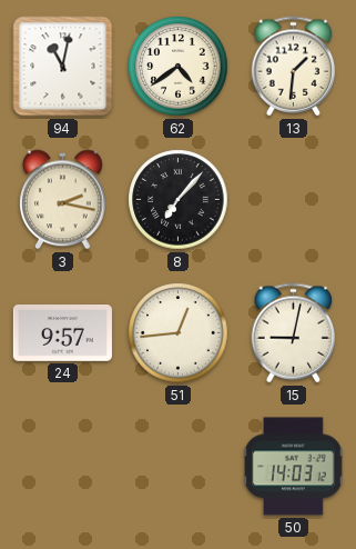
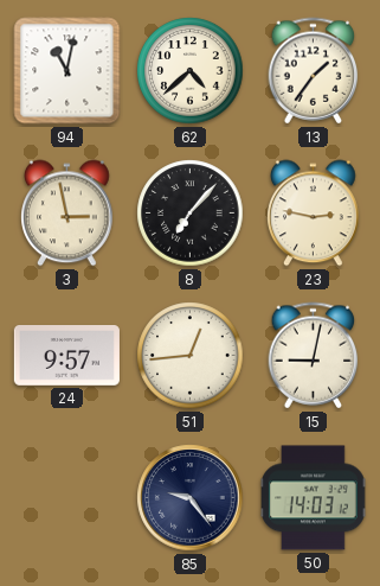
62: 4:39 -> 4:38 (191, 71)
13: 1:31 -> 1:36 (314, 71)
3: 2:17 -> 2:58 (67, 214)
23: none -> 2:47 (314, 214)
85: none -> 9:24 (191, 498)
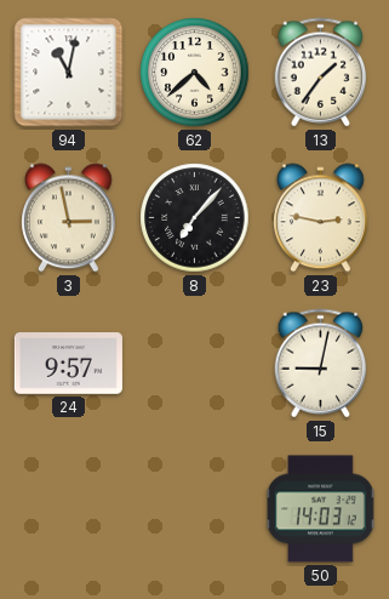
51: 12:44 -> none (191, 356)
85: 9:24 -> none (191, 498)
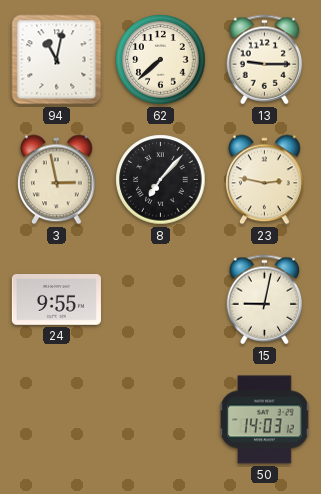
62: 4:38 -> 7:38 (161, 60)
13: 1:36 -> 9:15 (265, 60)
24: 9:57 -> 9:55 (56, 300)
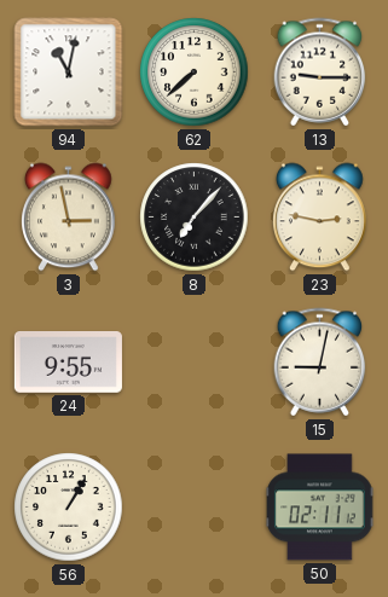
56: none -> 1:05 (69, 508)
50: 14:03 -> 02:11 (320, 508)
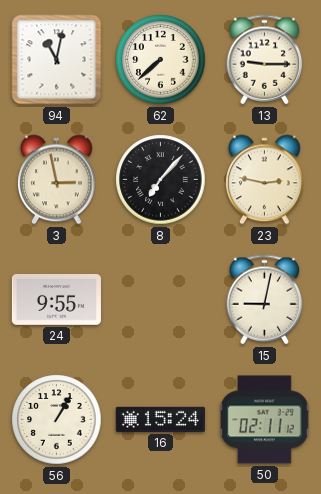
16: none -> 15:24 (160, 419)
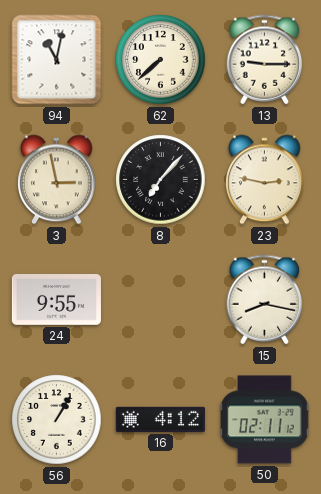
15: 9:02 -> 8:17 (265, 300)
16: 15:24 -> 4:12 (160, 419)
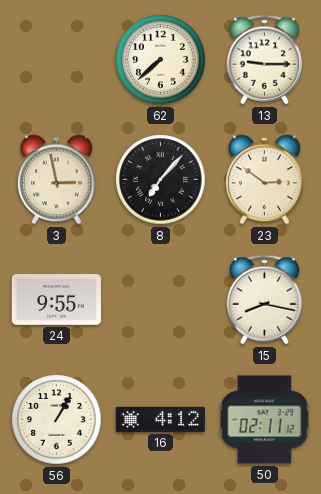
94: 11:02 -> none (57, 60)
23: 2:47 -> 2:51 (265, 180)
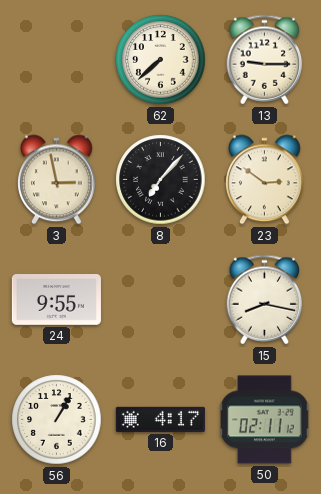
16: 4:12 -> 4:17 (160, 419)
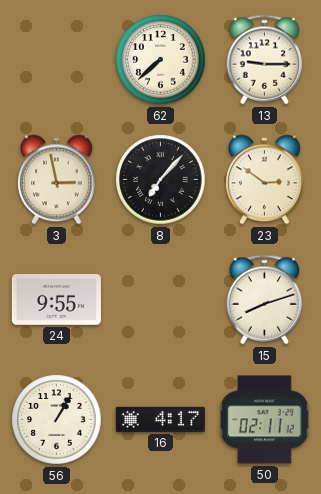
15: 8:17 -> 8:12 (265, 300)
